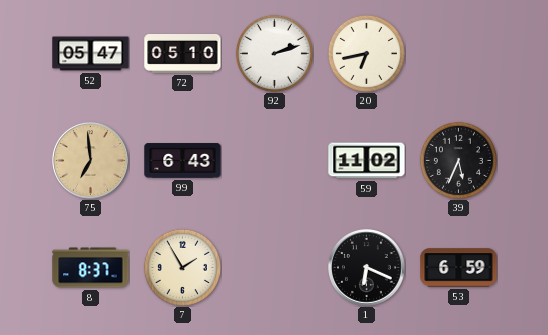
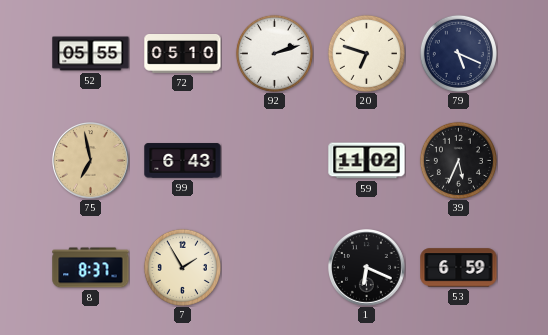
52: 05:47 -> 05:55 (91, 54)
20: 6:43 -> 6:48 (366, 53)
79: none -> 5:19 (458, 53)
75: 6:59 -> 6:58 (91, 161)
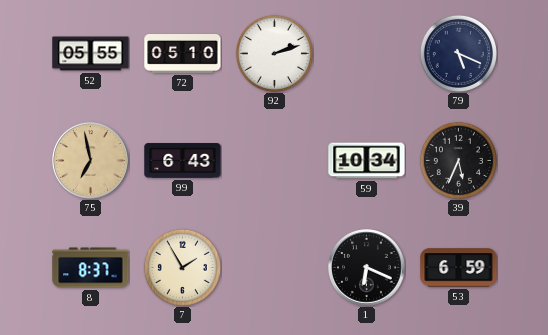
20: 6:48 -> none (366, 53)
59: 11:02 -> 10:34 (367, 161)
